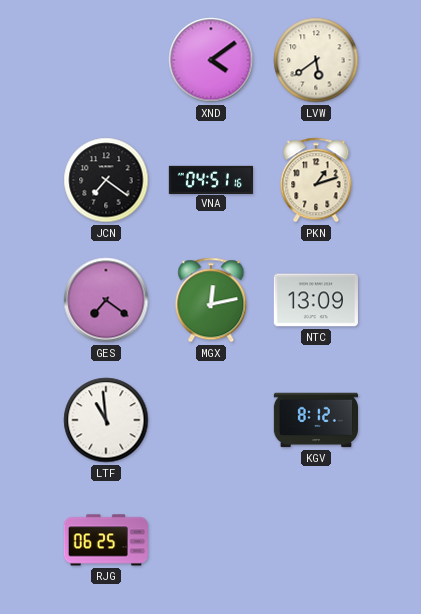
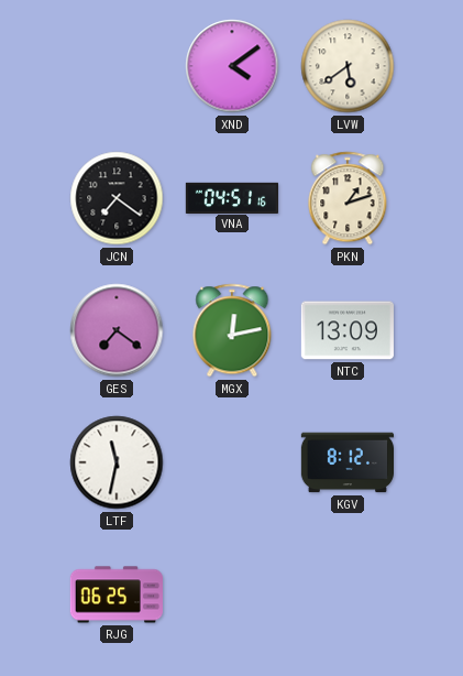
LTF: 10:59 -> 11:32 (117, 462)
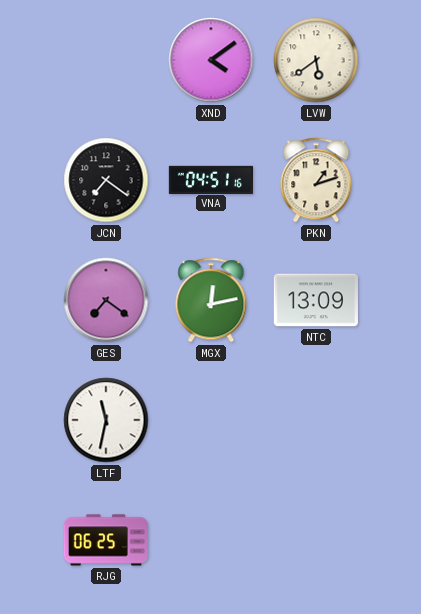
KGV: 8:12 -> none (346, 462)
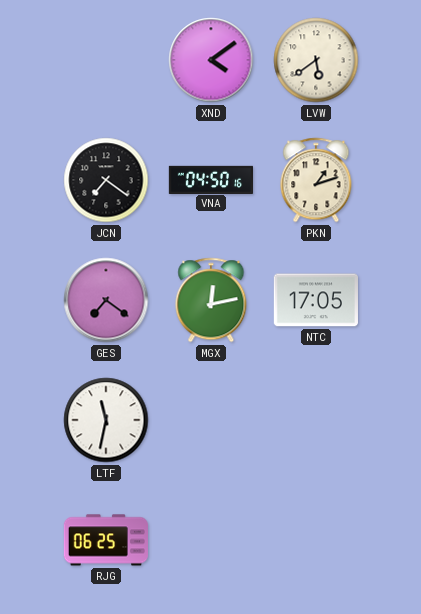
VNA: 04:51 -> 04:50 (210, 179)
NTC: 13:09 -> 17:05 (316, 300)
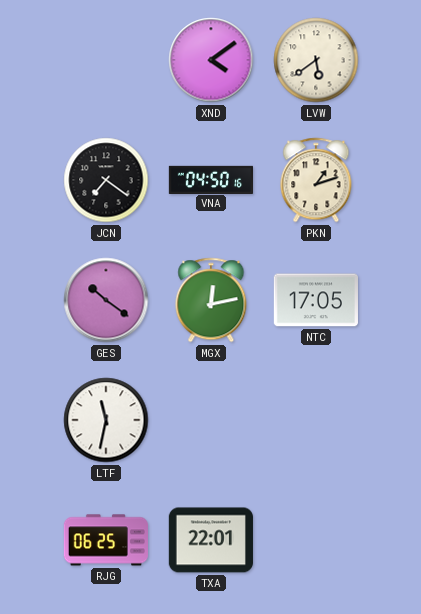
GES: 7:21 -> 10:21 (106, 300)
TXA: none -> 22:01 (211, 540)
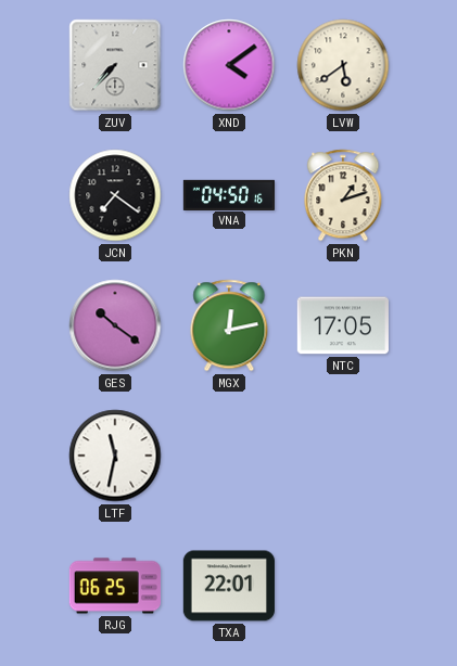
ZUV: none -> 7:37 (115, 65)
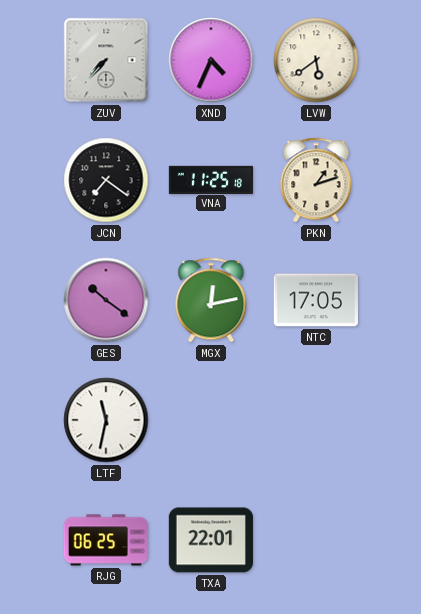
XND: 4:09 -> 4:34 (211, 60)
VNA: 04:50 -> 11:25 (210, 179)
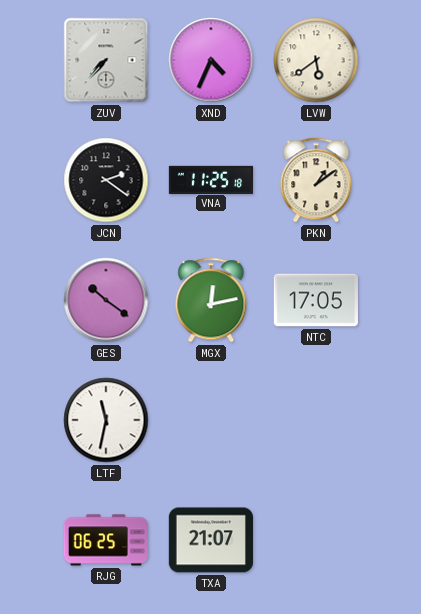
JCN: 7:21 -> 2:21 (106, 180)
PKN: 1:12 -> 1:09 (316, 180)
TXA: 22:01 -> 21:07 (211, 540)
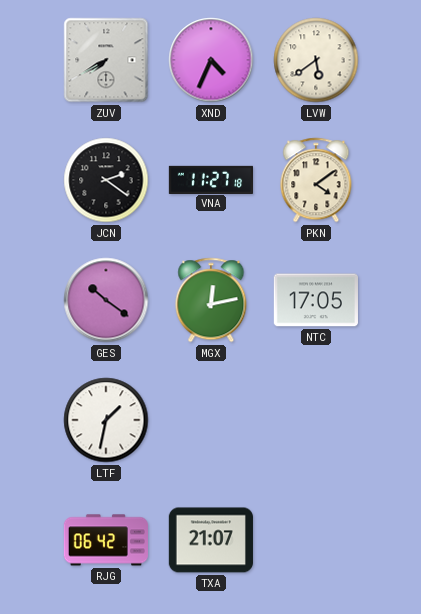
ZUV: 7:37 -> 7:40 (106, 60)
VNA: 11:25 -> 11:27 (210, 179)
PKN: 1:09 -> 4:09 (316, 180)
LTF: 11:32 -> 1:32 (106, 420)
RJG: 06:25 -> 06:42 (106, 540)
